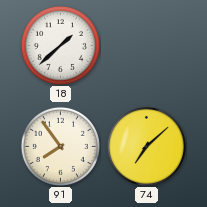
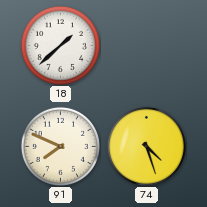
91: 7:54 -> 7:49 (60, 146)
74: 7:08 -> 4:27 (146, 146)
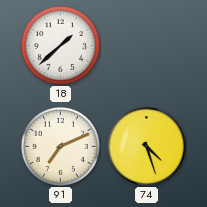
91: 7:49 -> 7:11 (60, 146)
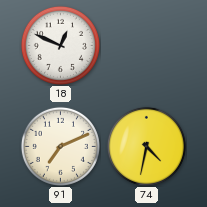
18: 1:38 -> 12:49 (60, 45)
74: 4:27 -> 4:32 (146, 146)
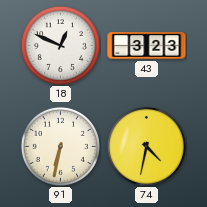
43: none -> 3:23 (147, 46)
91: 7:11 -> 6:32 (60, 146)
